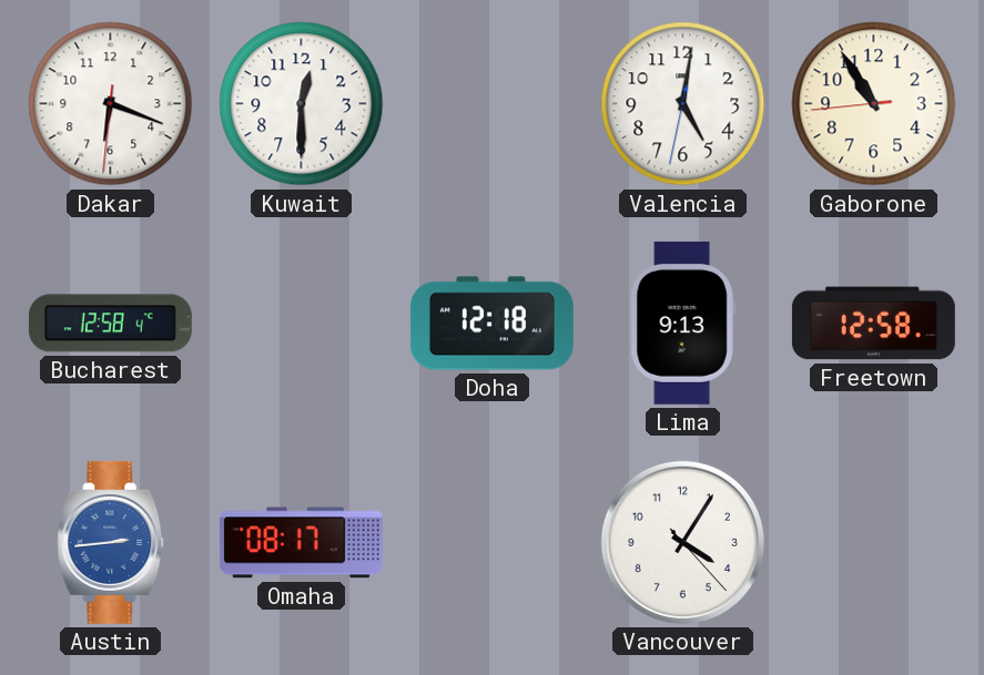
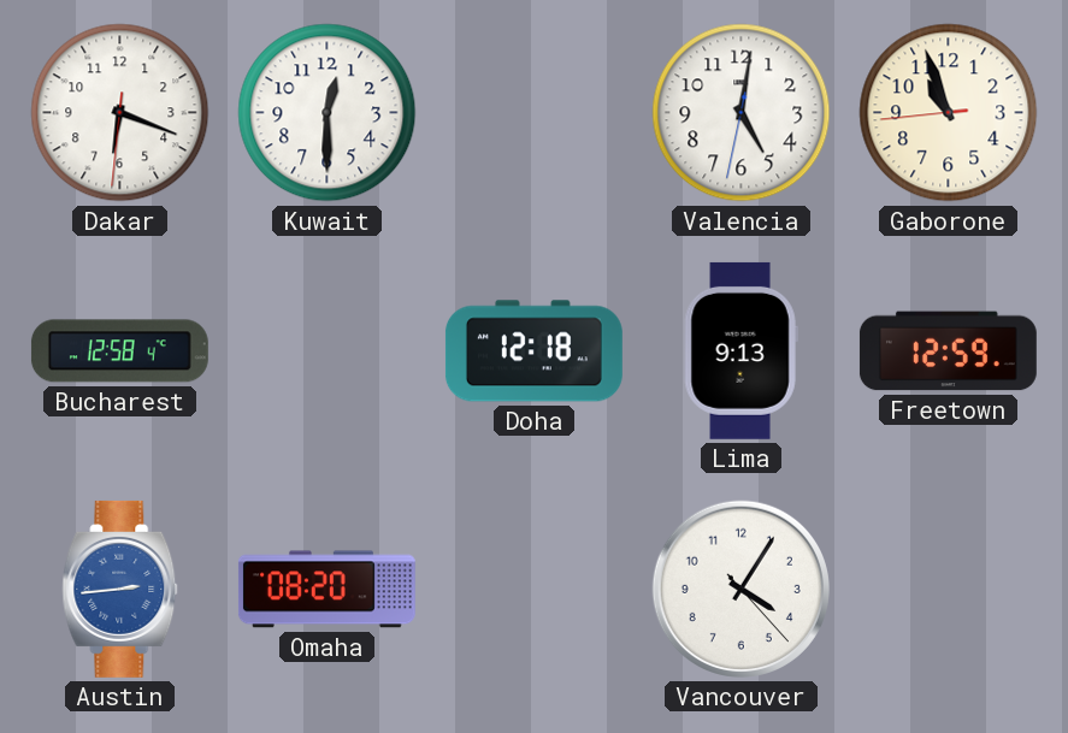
Gaborone: 10:54 -> 10:56 (949, 113)
Freetown: 12:58 -> 12:59 (948, 351)
Omaha: 08:17 -> 08:20 (326, 590)
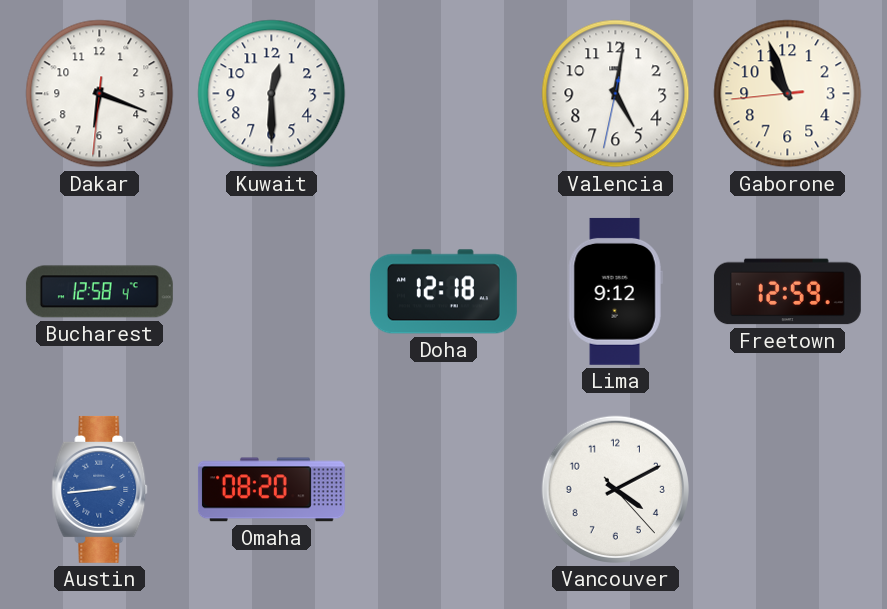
Lima: 9:13 -> 9:12 (615, 291)
Vancouver: 4:05 -> 4:10 (615, 489)
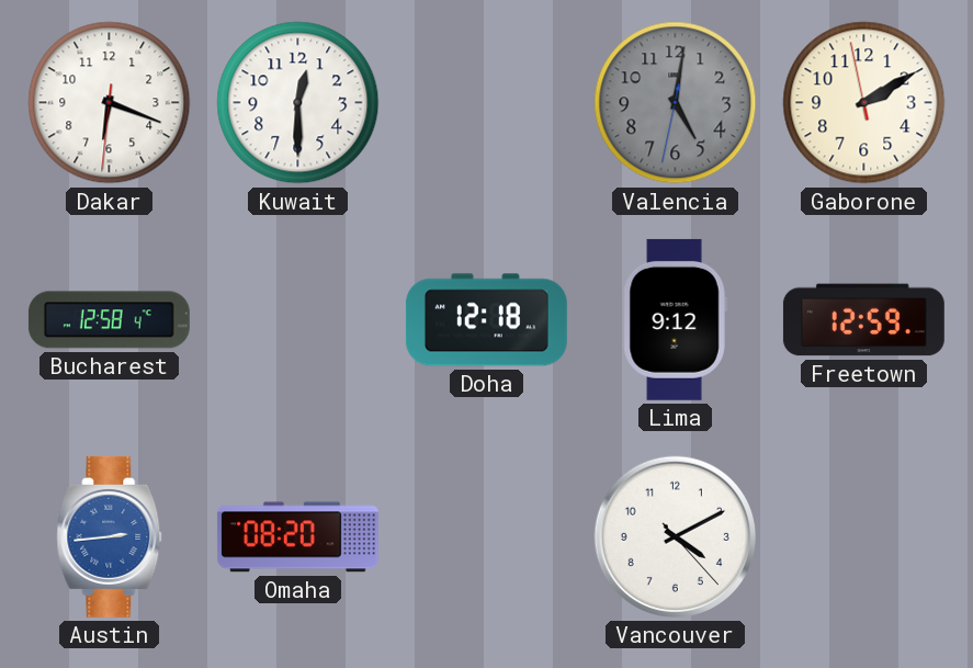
Valencia dial: white -> grey (676, 103)
Gaborone: 10:56 -> 2:09 (864, 103)
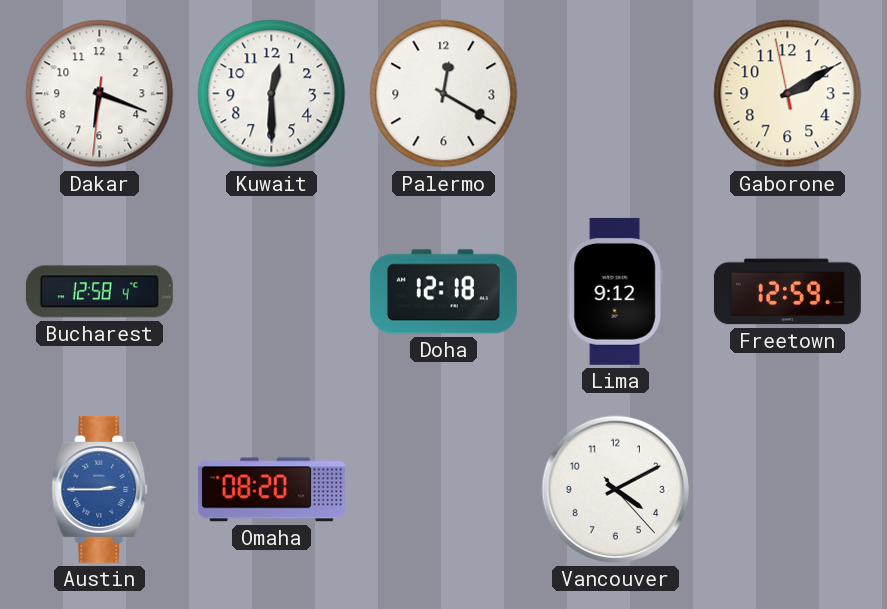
Palermo: none -> 12:20 (444, 94)
Valencia: 5:01 -> none (676, 103)
Austin: 2:44 -> 2:45 (100, 489)
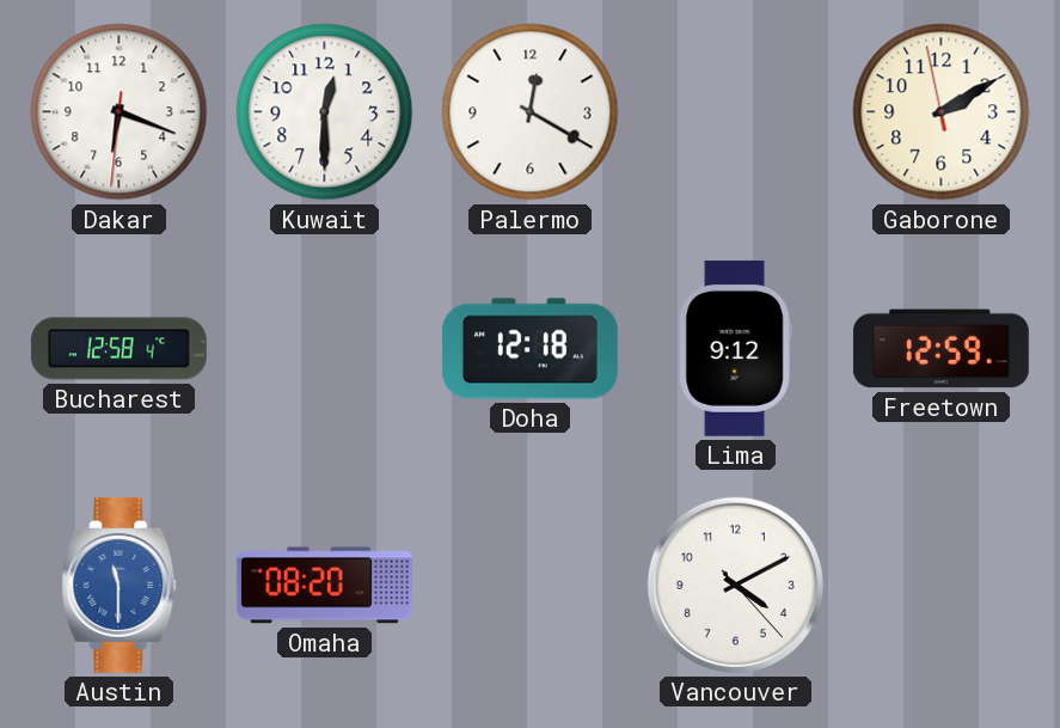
Austin: 2:45 -> 11:30 (120, 585)
